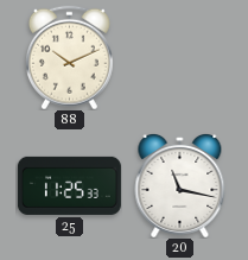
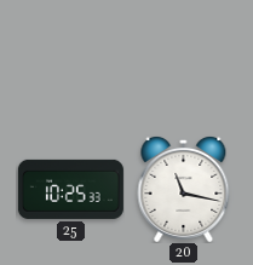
88: 10:11 -> none (69, 57)
25: 11:25 -> 10:25 (70, 189)
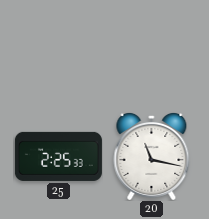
25: 10:25 -> 2:25 (58, 156)
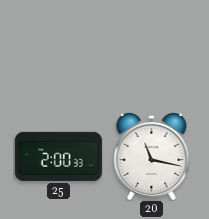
25: 2:25 -> 2:00 (58, 156)
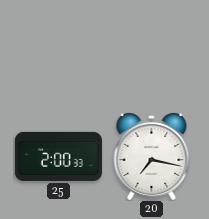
20: 11:17 -> 7:17 (152, 156)
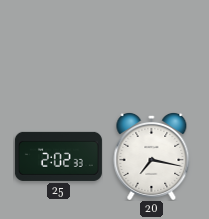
25: 2:00 -> 2:02 (58, 156)
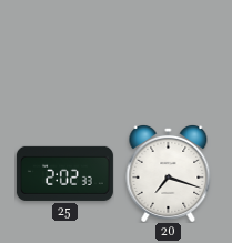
20: 7:17 -> 7:18 (169, 173)
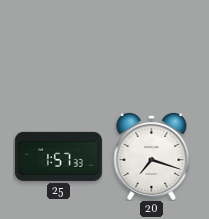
25: 2:02 -> 1:57 (58, 156)
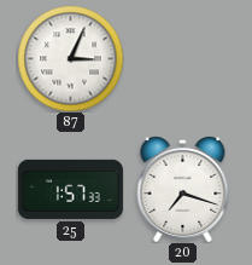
87: none -> 3:04 (70, 58)
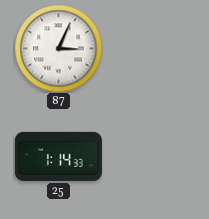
25: 1:57 -> 1:14 (58, 156)
20: 7:18 -> none (183, 189)
